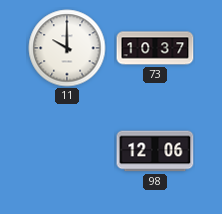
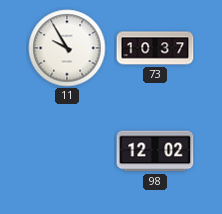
11: 10:00 -> 9:55 (67, 48)
98: 12:06 -> 12:02 (155, 151)
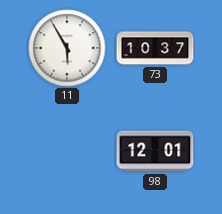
11: 9:55 -> 5:55 (67, 48)
98: 12:02 -> 12:01 (155, 151)
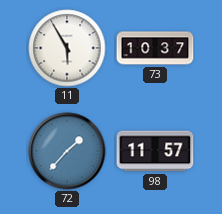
72: none -> 1:37 (67, 151)
98: 12:01 -> 11:57 (155, 151)
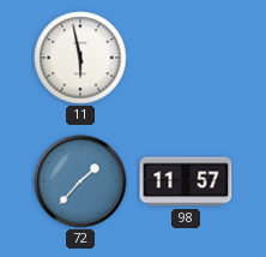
11: 5:55 -> 5:58 (80, 58)
73: 10:37 -> none (155, 48)
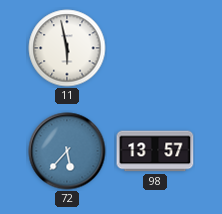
72: 1:37 -> 5:37 (67, 151)
98: 11:57 -> 13:57 (155, 151)
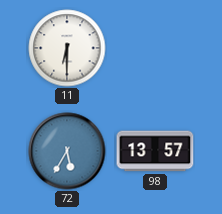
11: 5:58 -> 6:30 (67, 48)
72: 5:37 -> 5:35 (67, 151)
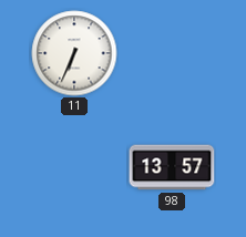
11: 6:30 -> 6:34 (74, 53)
72: 5:35 -> none (67, 151)
